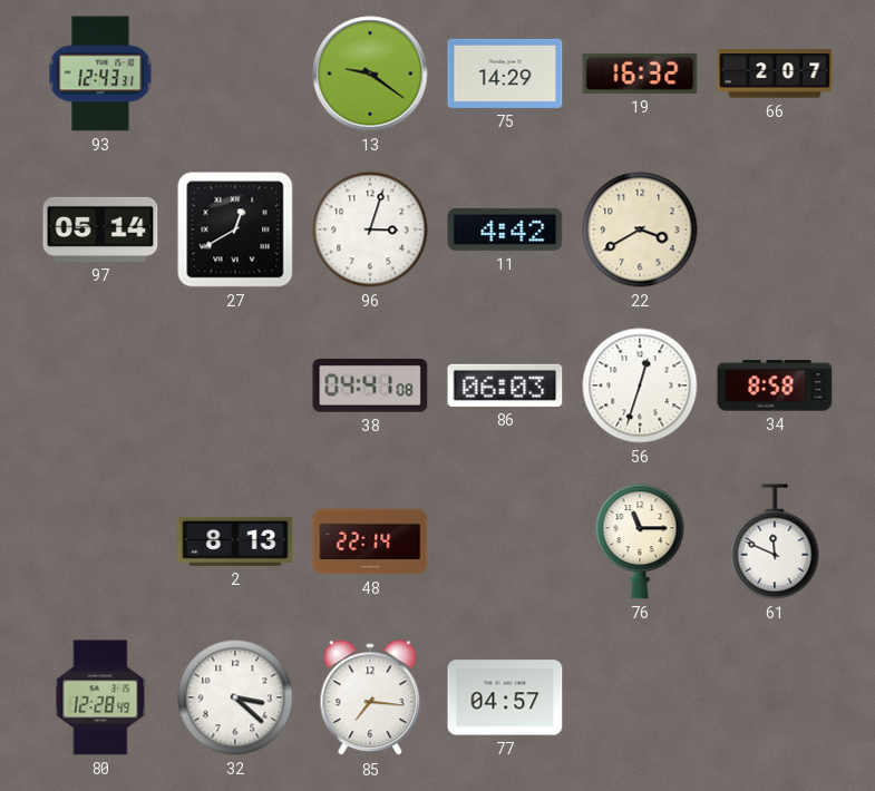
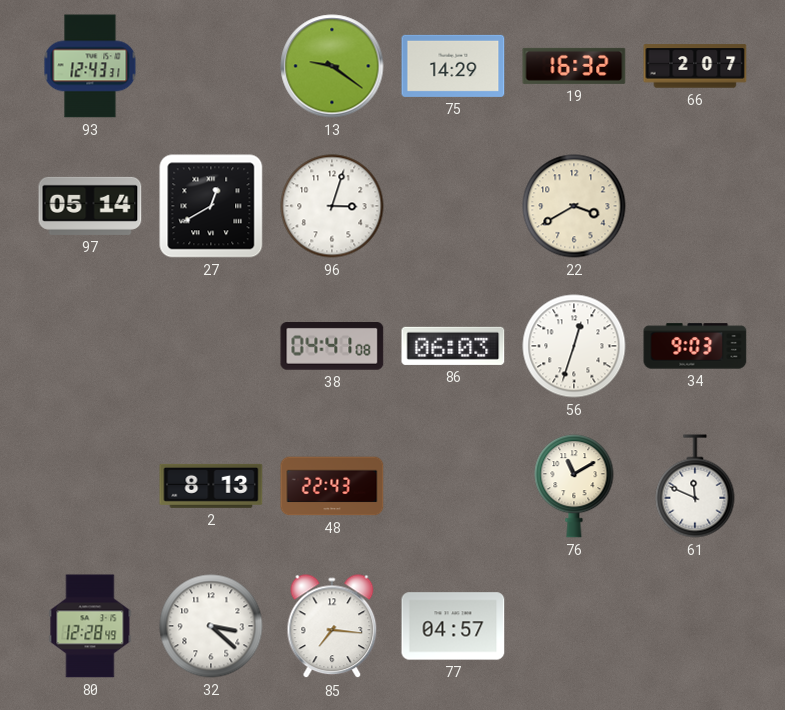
11: 4:42 -> none (505, 230)
34: 8:58 -> 9:03 (695, 346)
48: 22:14 -> 22:43 (332, 486)
76: 11:15 -> 11:10 (574, 486)
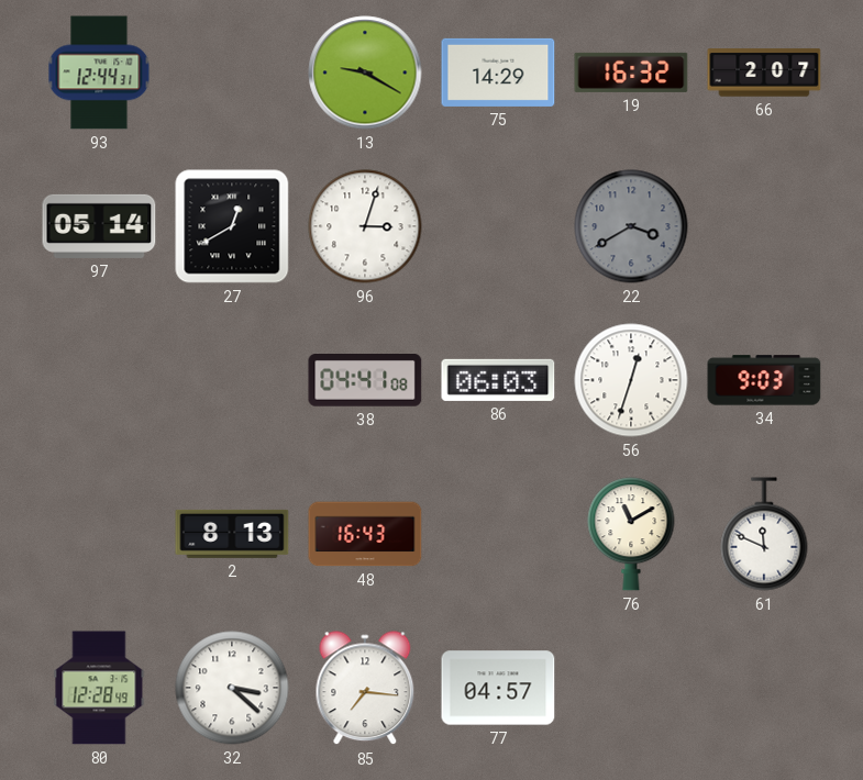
93: 12:43 -> 12:44 (99, 73)
13: 9:21 -> 9:20 (365, 73)
22 dial: cream -> grey (631, 226)
48: 22:43 -> 16:43 (365, 534)
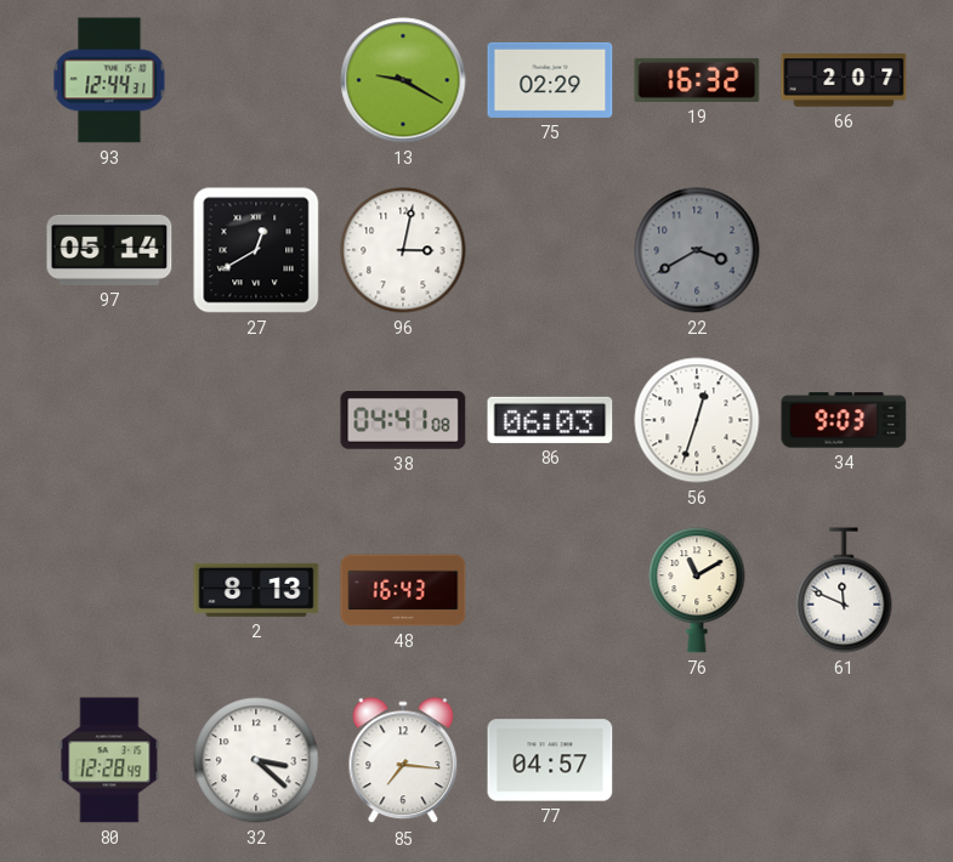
75: 14:29 -> 02:29 (550, 80)
96: 3:03 -> 3:02 (403, 250)
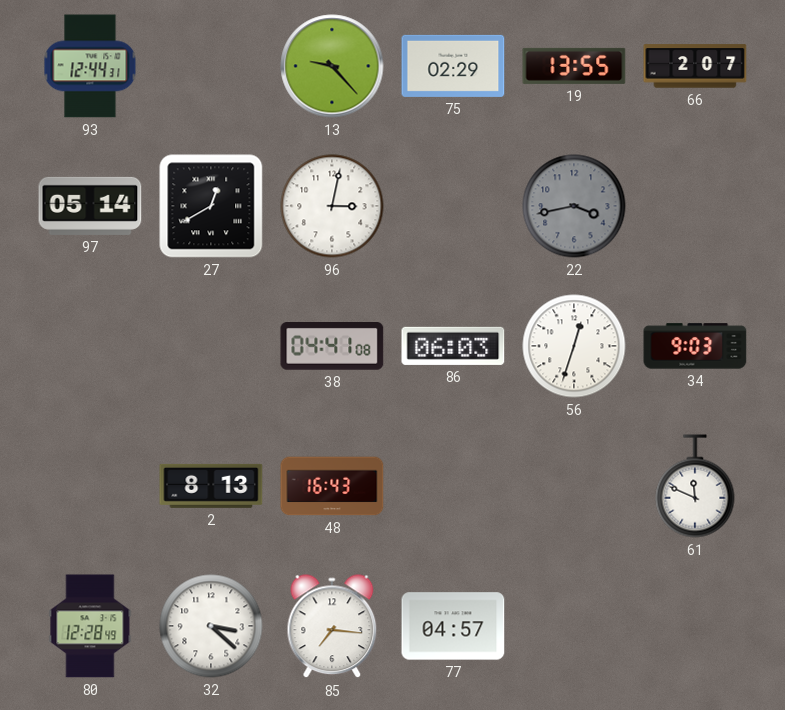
13: 9:20 -> 9:23 (332, 66)
19: 16:32 -> 13:55 (574, 66)
22: 3:40 -> 3:43 (574, 206)
76: 11:10 -> none (697, 590)
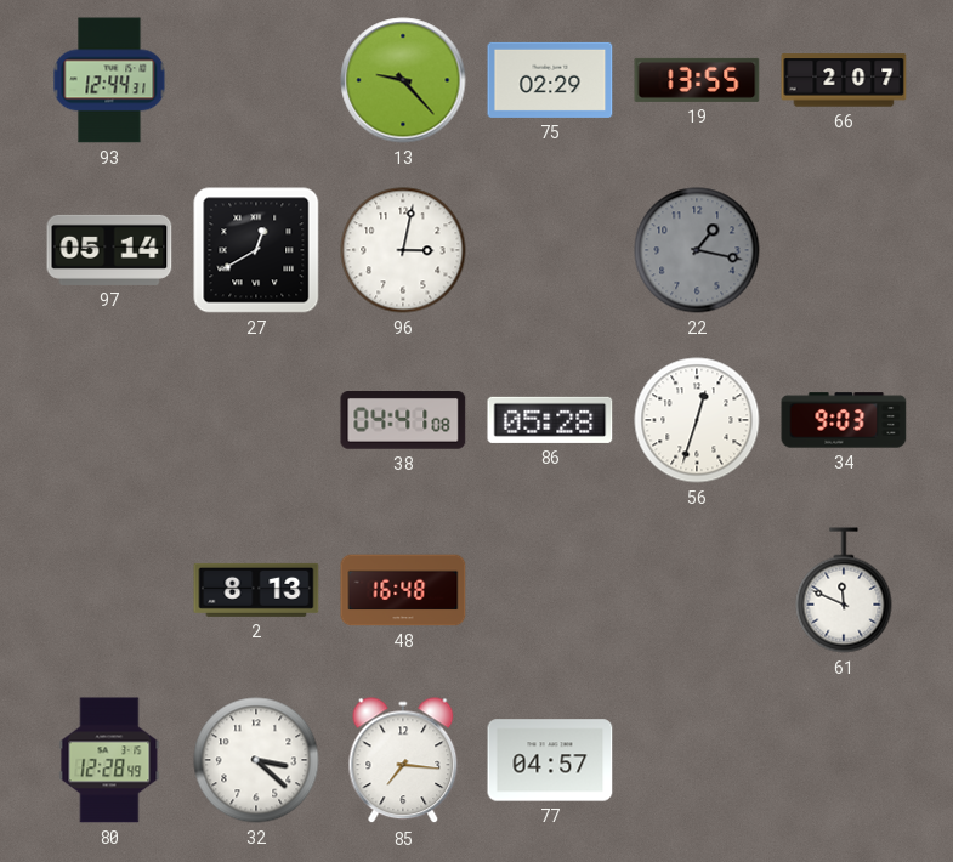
22: 3:43 -> 1:17 (697, 250)
86: 06:03 -> 05:28 (550, 420)
48: 16:43 -> 16:48 (403, 590)
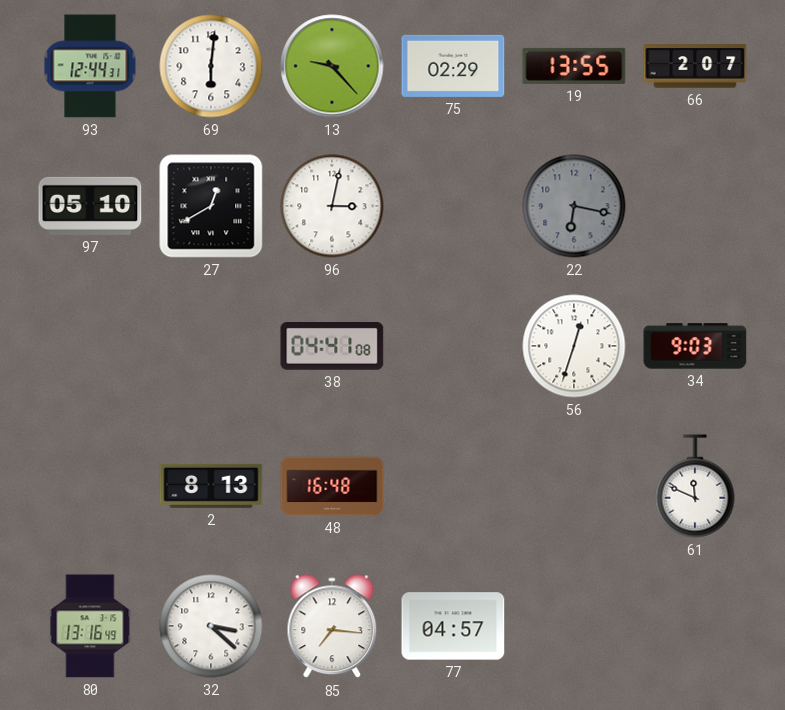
69: none -> 6:01 (211, 66)
97: 05:14 -> 05:10 (90, 206)
22: 1:17 -> 6:17 (574, 206)
86: 05:28 -> none (550, 420)
80: 12:28 -> 13:16 (90, 626)
